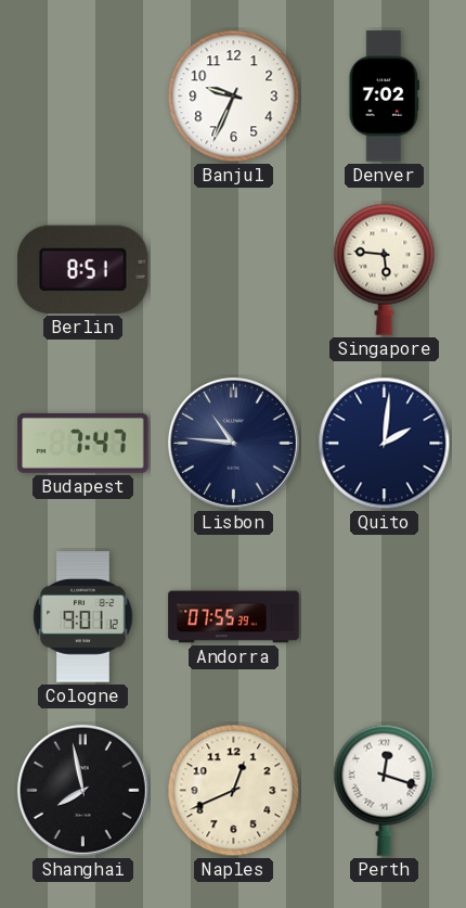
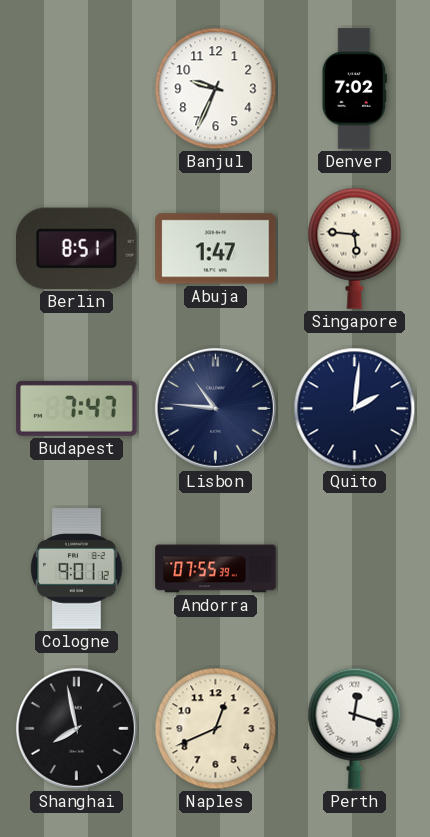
Abuja: none -> 1:47 (216, 249)
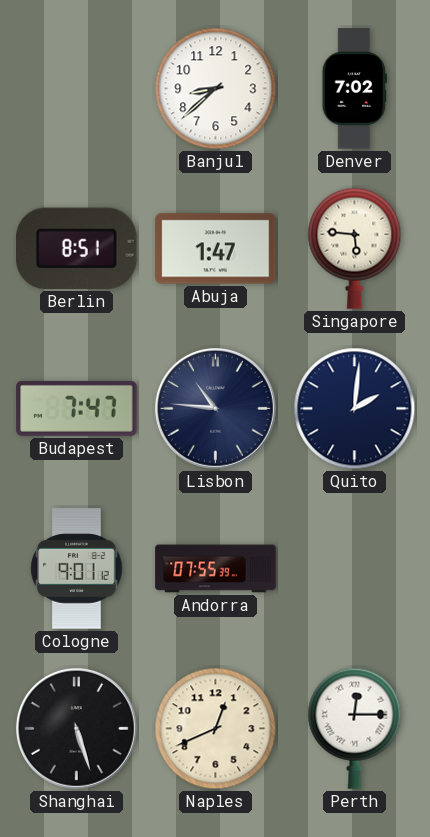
Banjul: 9:34 -> 8:38 (216, 89)
Shanghai: 7:58 -> 5:27 (76, 728)
Perth: 12:18 -> 12:15 (355, 728)
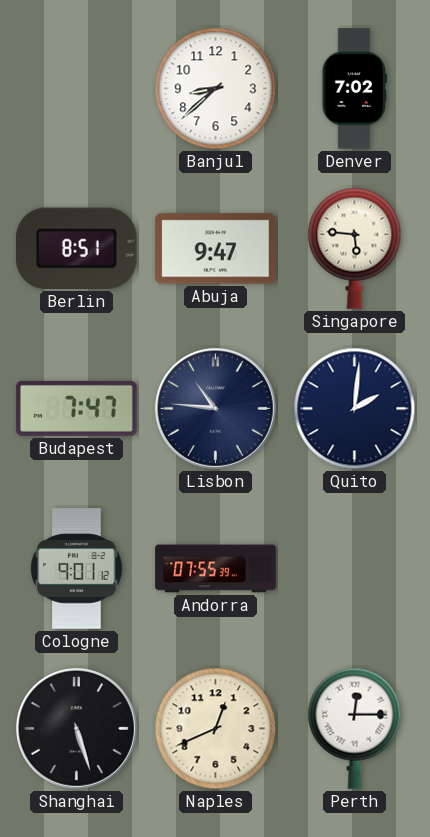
Abuja: 1:47 -> 9:47 (216, 249)
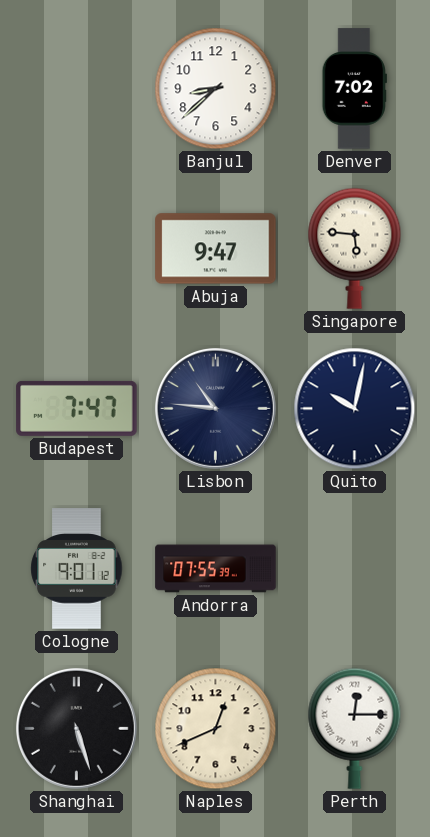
Berlin: 8:51 -> none (77, 248)
Quito: 2:01 -> 10:02 (355, 409)
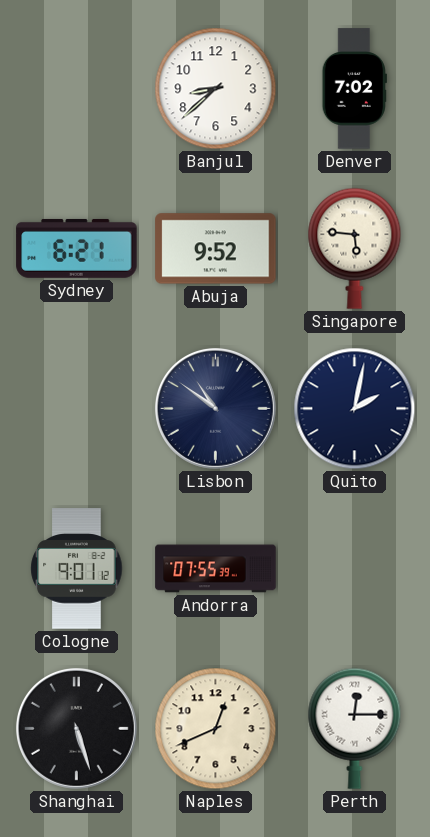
Sydney: none -> 6:21 (77, 248)
Abuja: 9:47 -> 9:52 (216, 249)
Budapest: 7:47 -> none (77, 408)
Lisbon: 10:46 -> 10:51 (215, 408)
Quito: 10:02 -> 2:02 (355, 409)
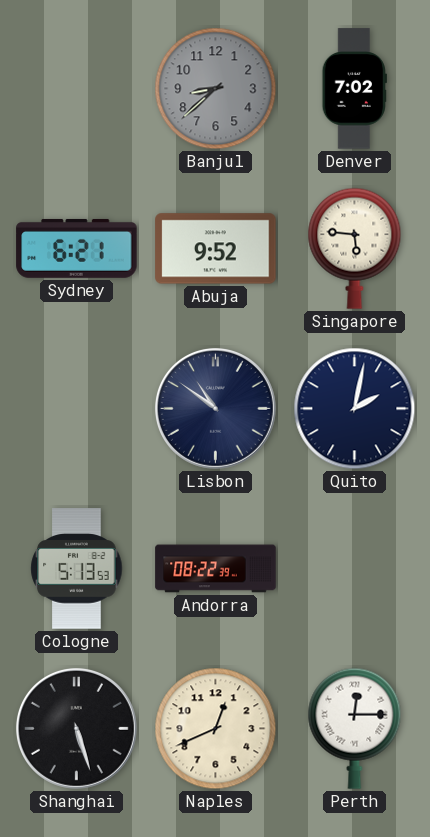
Banjul dial: white -> grey (216, 89)
Cologne: 9:01 -> 5:13 (77, 569)
Andorra: 07:55 -> 08:22 (216, 569)
